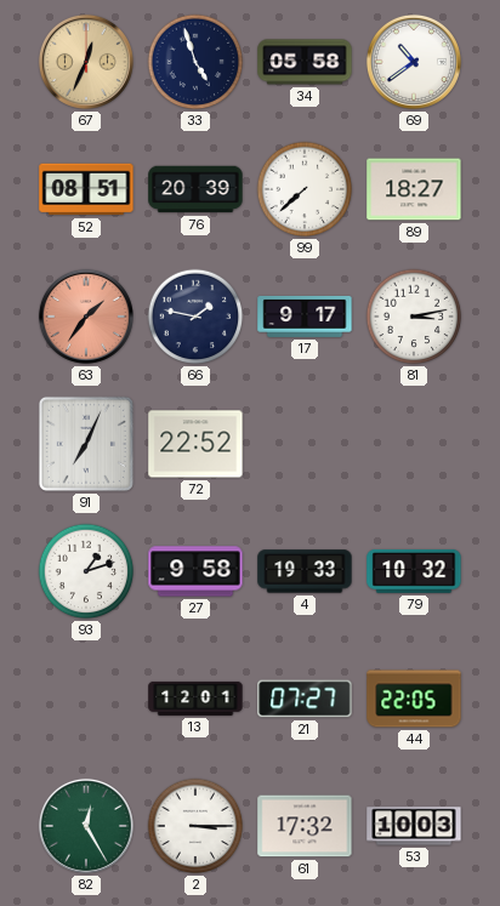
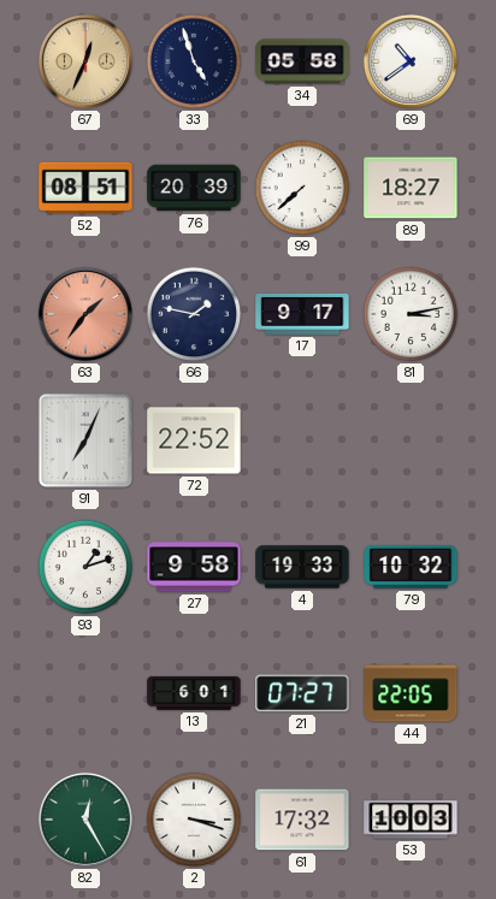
13: 12:01 -> 6:01 (194, 693)
2: 3:15 -> 3:18 (194, 820)
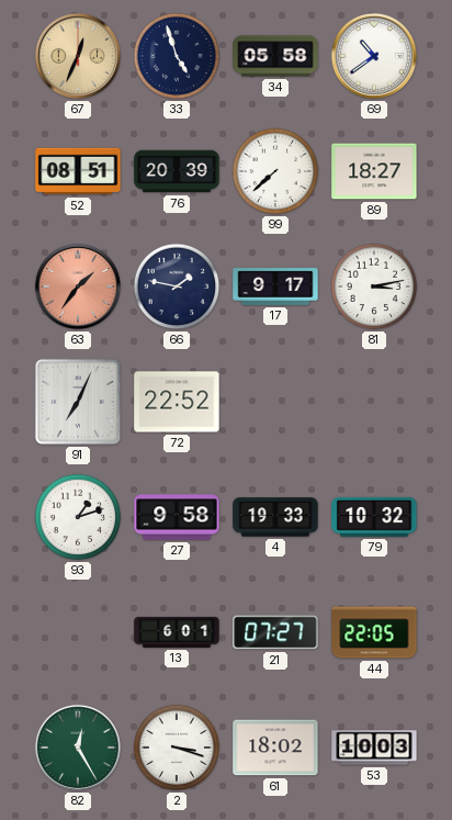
61: 17:32 -> 18:02 (275, 748)
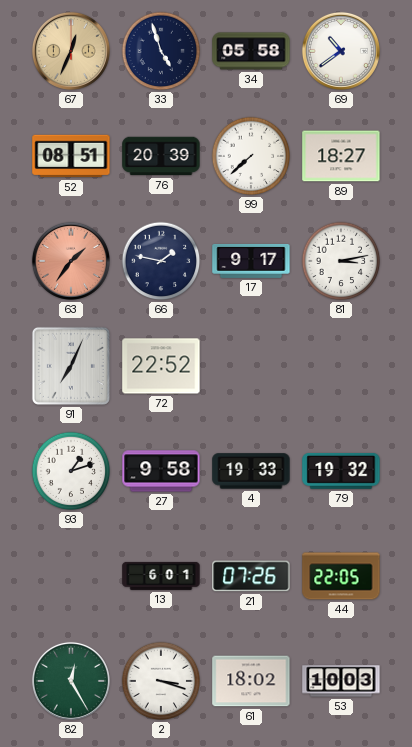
79: 10:32 -> 19:32 (341, 471)
21: 07:27 -> 07:26 (251, 576)
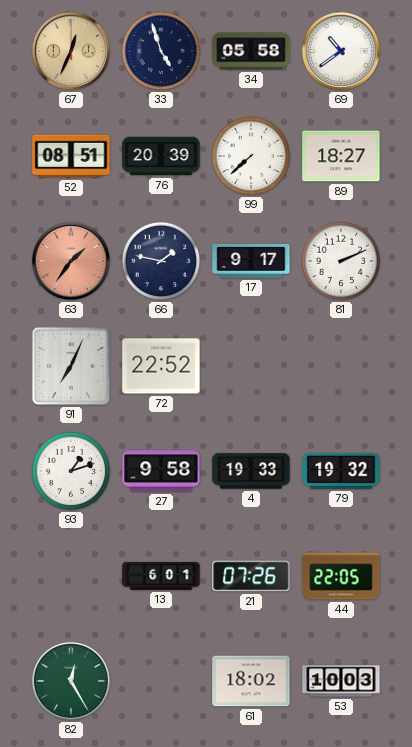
81: 3:13 -> 2:11 (341, 261)
2: 3:18 -> none (161, 681)
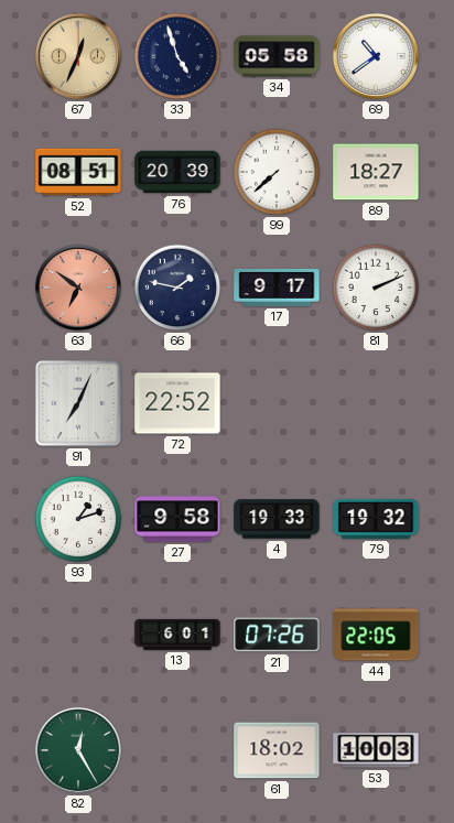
63: 1:36 -> 6:51 (78, 288)
